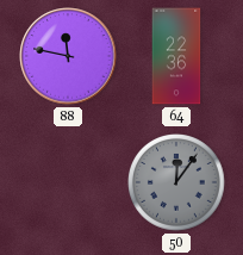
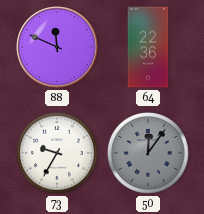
88: 11:47 -> 11:49 (57, 47)
73: none -> 9:35 (58, 154)
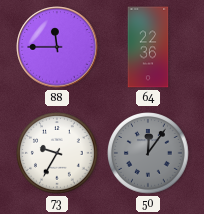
88: 11:49 -> 11:45 (57, 47)
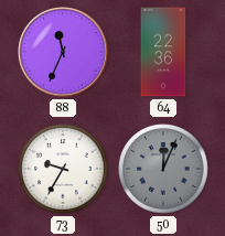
88: 11:45 -> 11:34 (63, 52)
50: 12:06 -> 12:04 (164, 170)
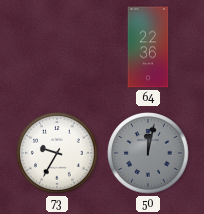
88: 11:34 -> none (63, 52)
50: 12:04 -> 12:02 (149, 154)
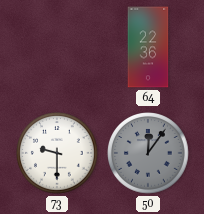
73: 9:35 -> 9:30 (58, 154)
50: 12:02 -> 12:06 (149, 154)
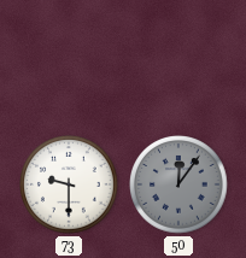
64: 22:36 -> none (148, 47)
